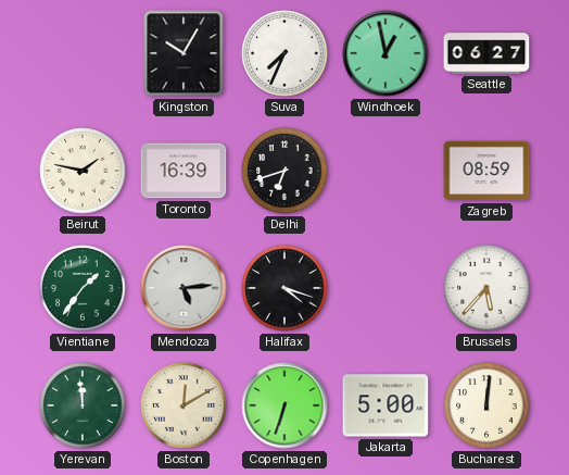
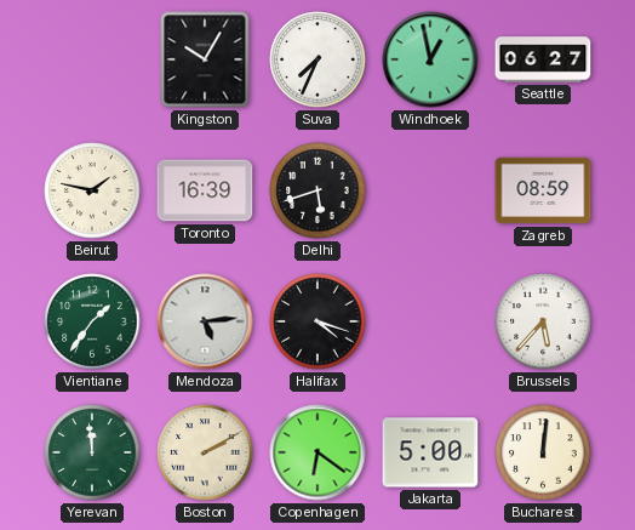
Delhi: 6:42 -> 5:42 (317, 190)
Boston: 12:10 -> 2:10 (205, 452)
Copenhagen: 6:33 -> 6:21 (317, 452)
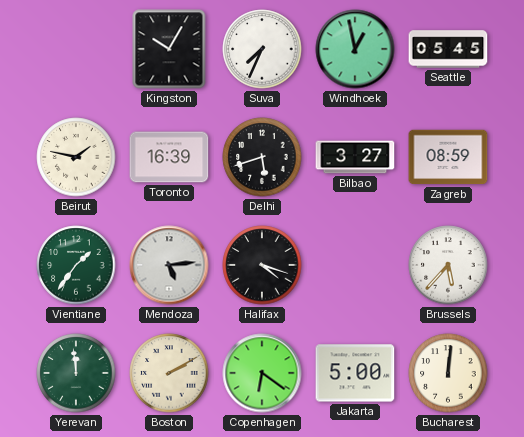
Seattle: 06:27 -> 05:45 (448, 49)
Bilbao: none -> 3:27 (355, 157)
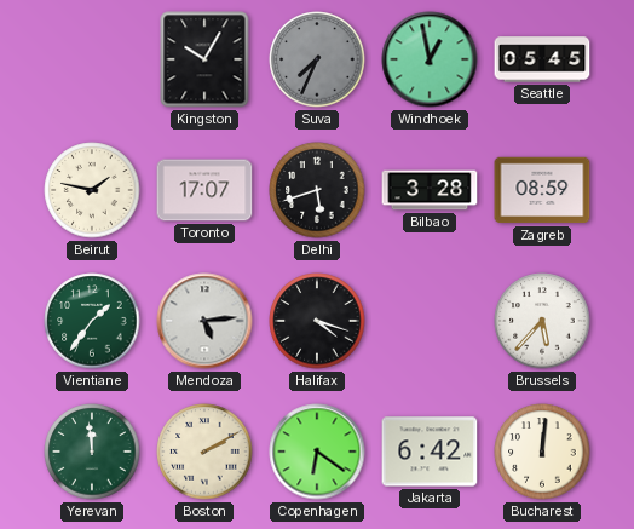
Suva dial: white -> grey (317, 59)
Toronto: 16:39 -> 17:07 (204, 190)
Bilbao: 3:27 -> 3:28 (430, 190)
Jakarta: 5:00 -> 6:42 (430, 452)
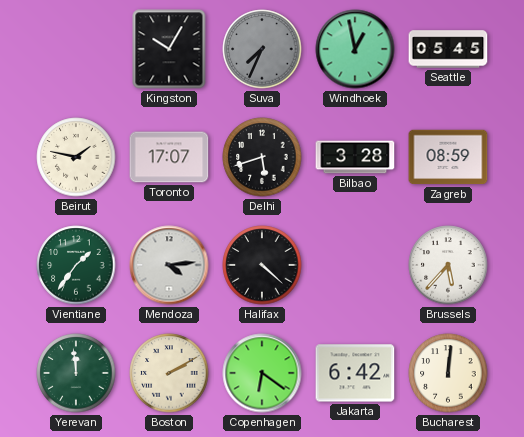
Mendoza: 5:14 -> 4:14 (169, 265)
Halifax: 4:18 -> 4:22 (262, 265)
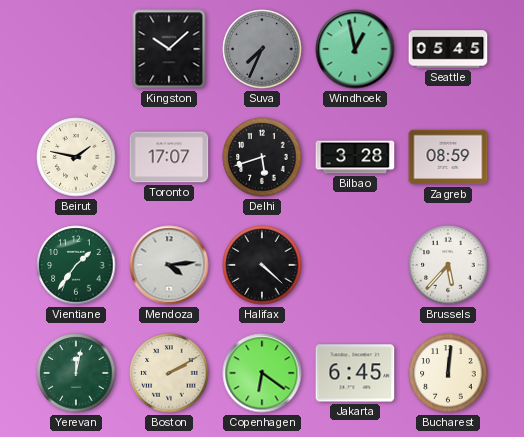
Kingston: 10:05 -> 10:08 (169, 49)
Yerevan: 11:59 -> 12:02 (76, 373)
Jakarta: 6:42 -> 6:45 (355, 373)
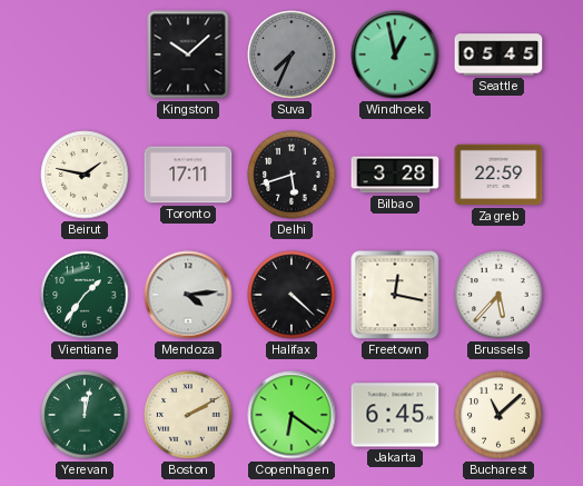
Toronto: 17:07 -> 17:11 (188, 175)
Zagreb: 08:59 -> 22:59 (498, 175)
Freetown: none -> 12:17 (395, 295)
Bucharest: 12:01 -> 11:08 (498, 415)
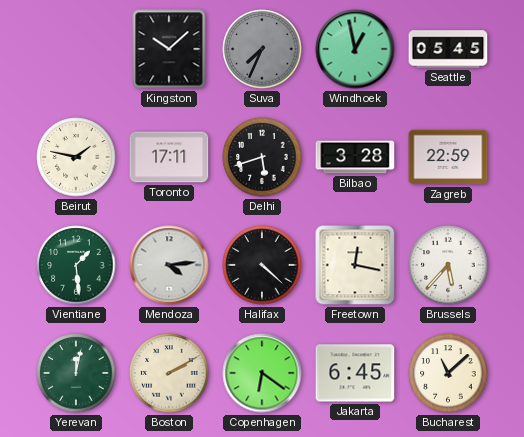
Vientiane: 1:36 -> 1:29 (76, 265)
